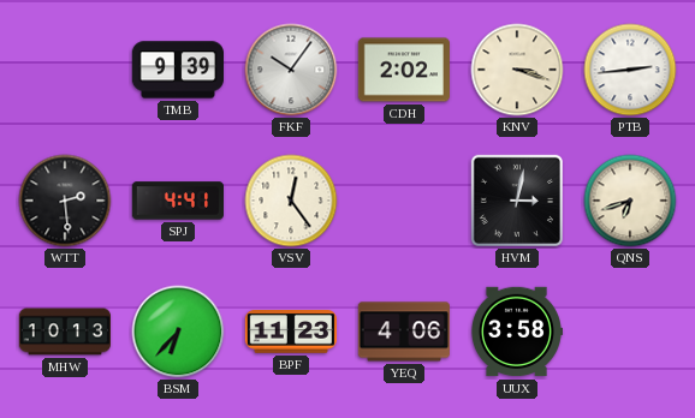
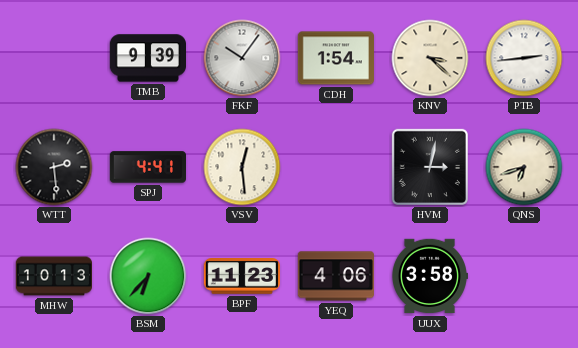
CDH: 2:02 -> 1:54 (336, 58)
KNV: 3:18 -> 3:22 (430, 58)
VSV: 12:24 -> 12:29 (242, 167)
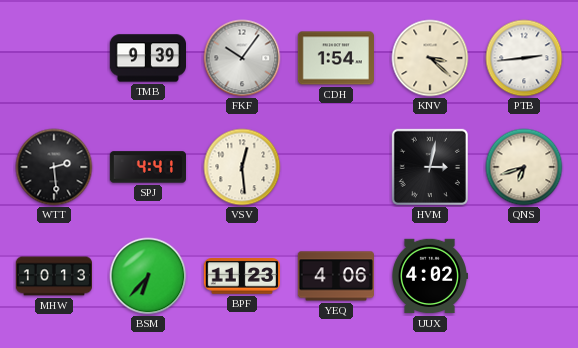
UUX: 3:58 -> 4:02 (429, 276)
